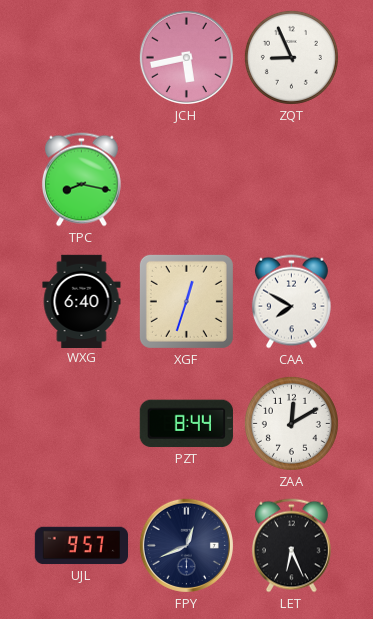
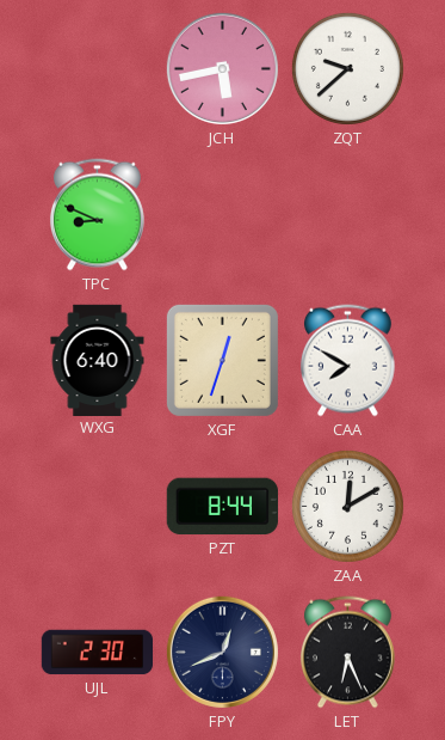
ZQT: 8:56 -> 9:38 (347, 68)
TPC: 8:17 -> 8:49 (97, 215)
UJL: 9:57 -> 2:30 (98, 653)
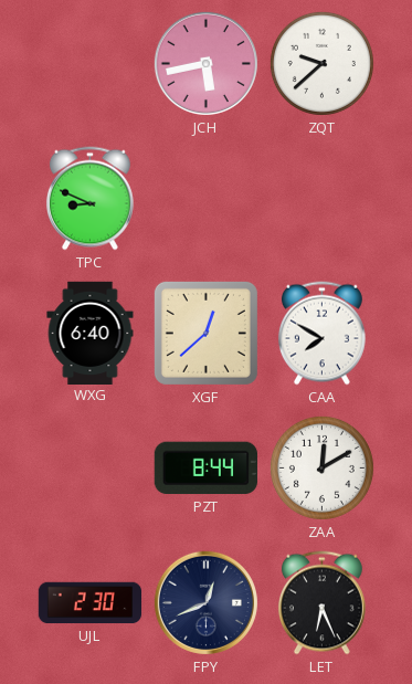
XGF: 12:33 -> 12:38 (205, 333)
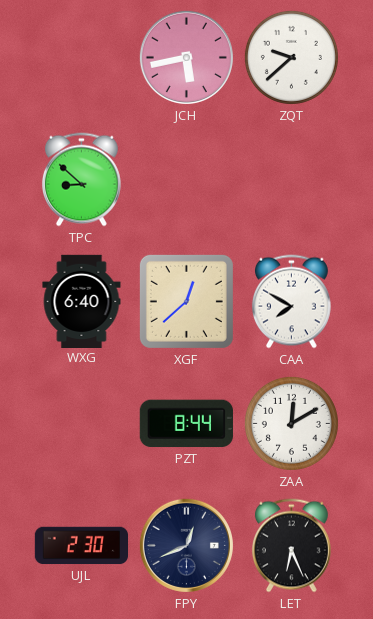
TPC: 8:49 -> 8:52 (81, 180)
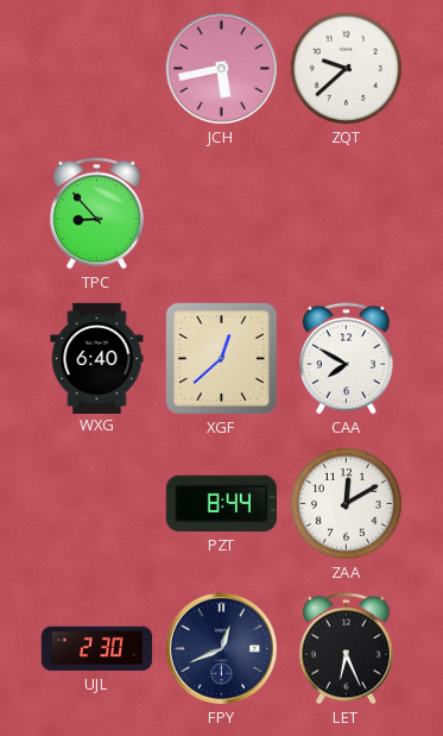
TPC: 8:52 -> 8:53 (96, 214)
